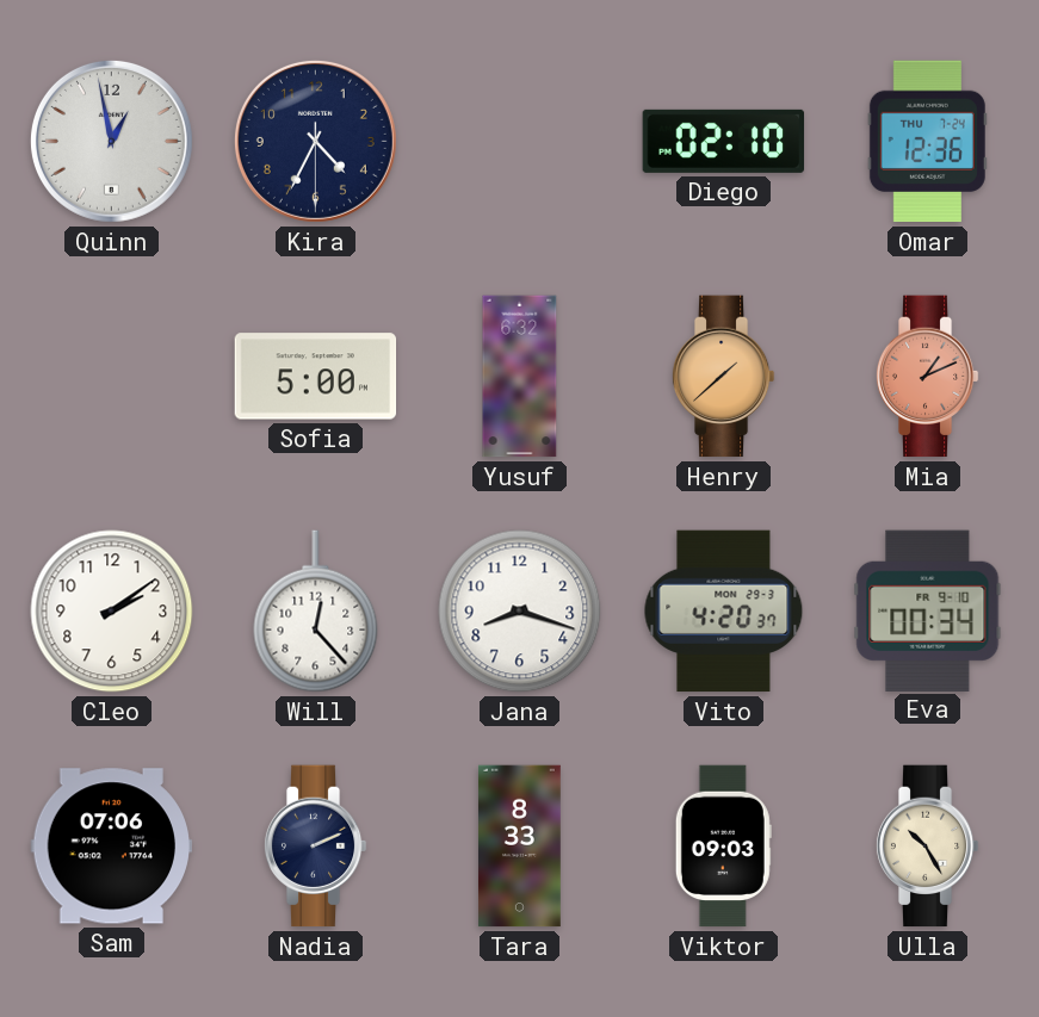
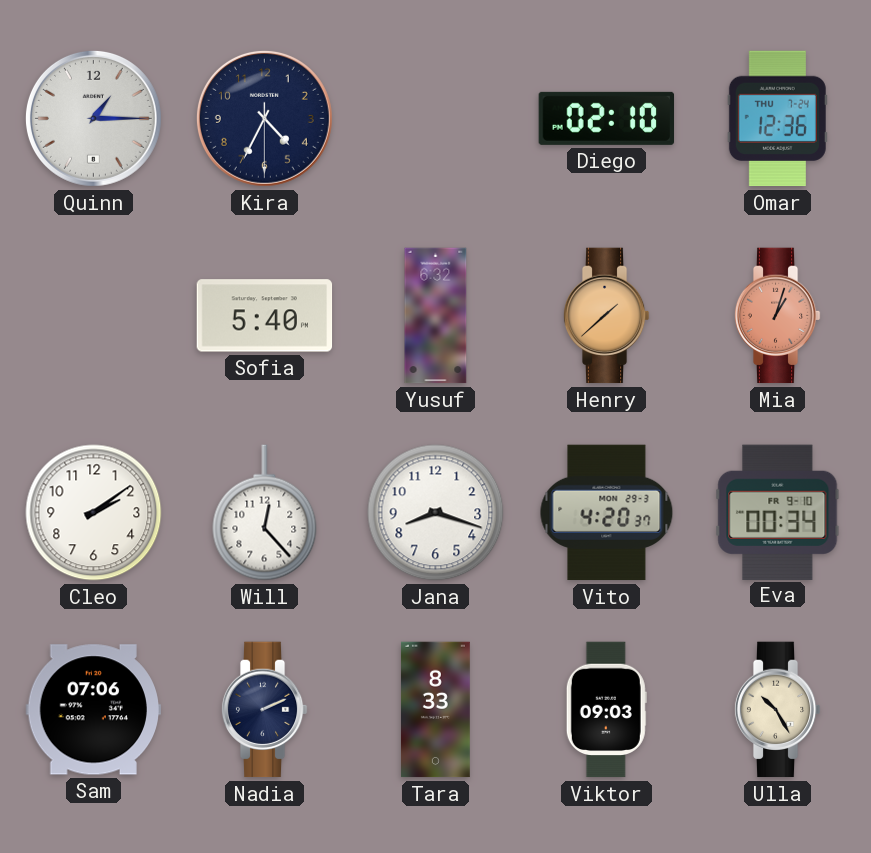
Quinn: 12:58 -> 1:15 (93, 118)
Sofia: 5:00 -> 5:40 (265, 316)
Mia: 1:11 -> 1:03 (777, 316)
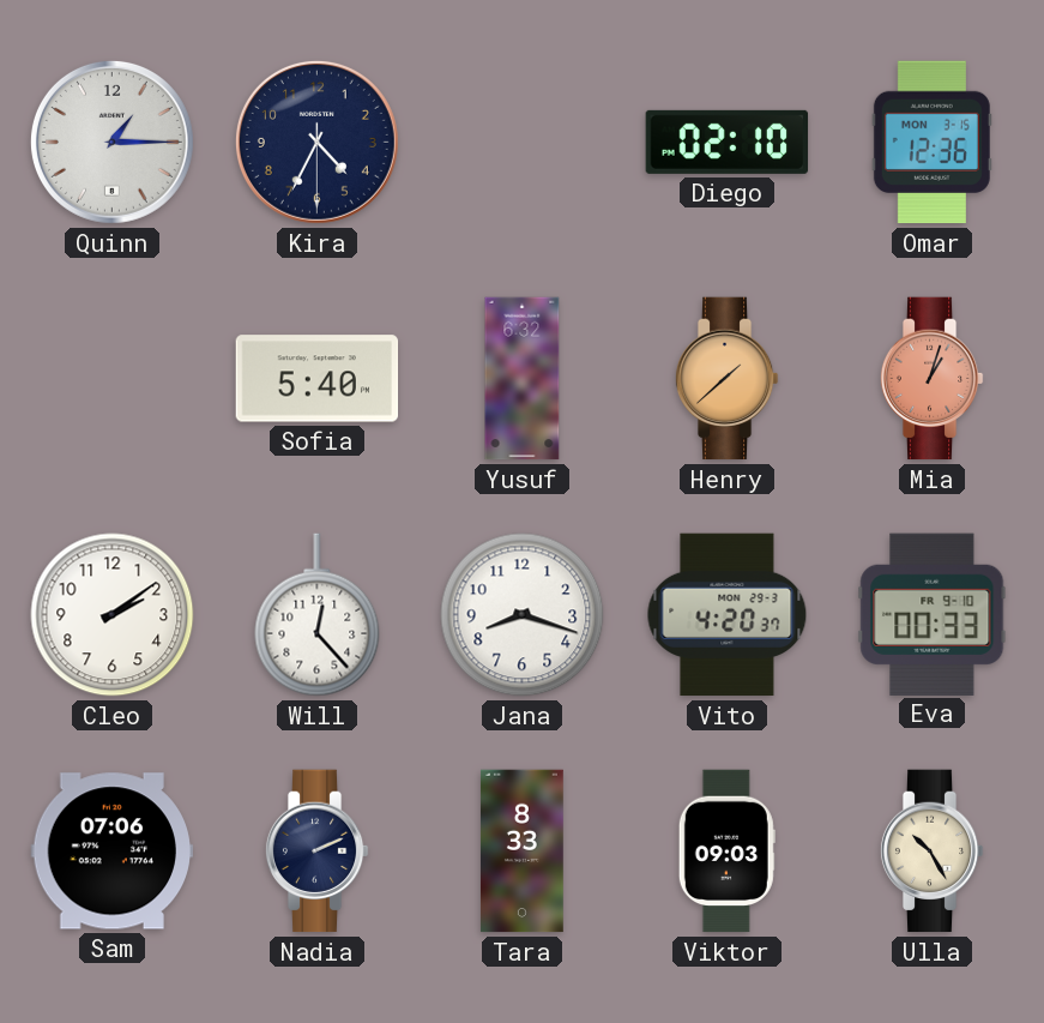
Omar date: THU 7-24 -> MON 3-15 (931, 143)
Eva: 00:34 -> 00:33 (933, 614)
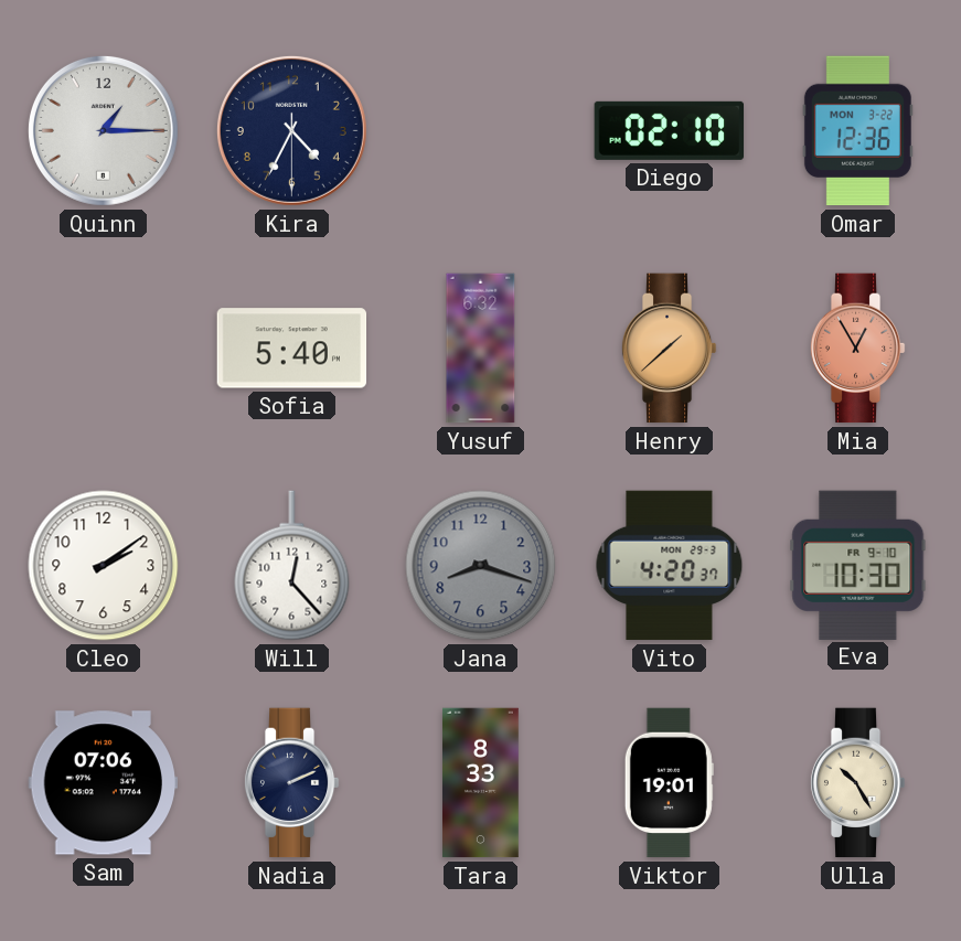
Omar date: MON 3-15 -> MON 3-22 (857, 131)
Mia: 1:03 -> 12:55 (857, 349)
Jana dial: white -> grey (481, 566)
Eva: 00:33 -> 10:30 (858, 565)
Viktor: 09:03 -> 19:01 (669, 783)
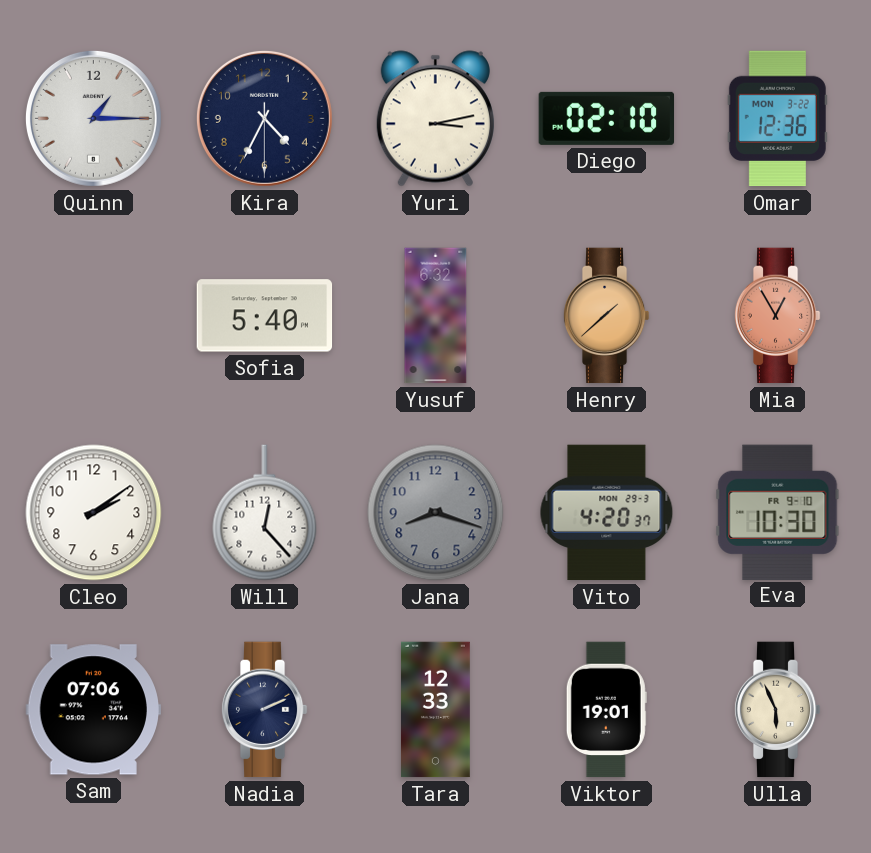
Yuri: none -> 3:13 (435, 119)
Tara: 8:33 -> 12:33 (435, 710)
Ulla: 10:25 -> 5:56 (777, 710)
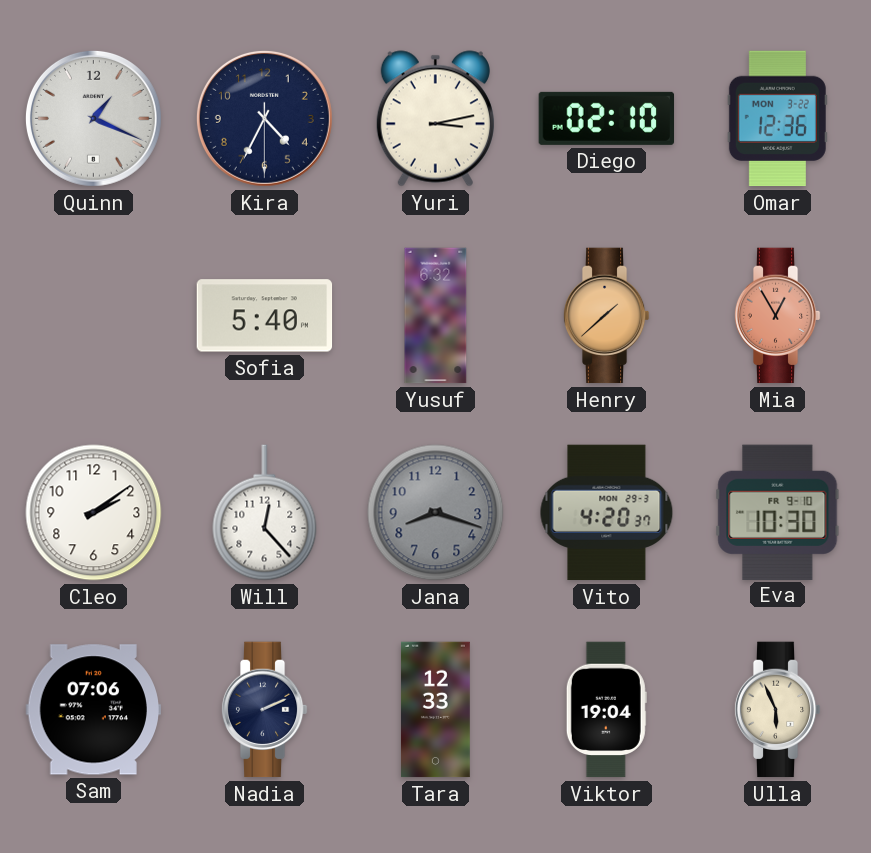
Quinn: 1:15 -> 1:19 (93, 118)
Viktor: 19:01 -> 19:04 (606, 710)
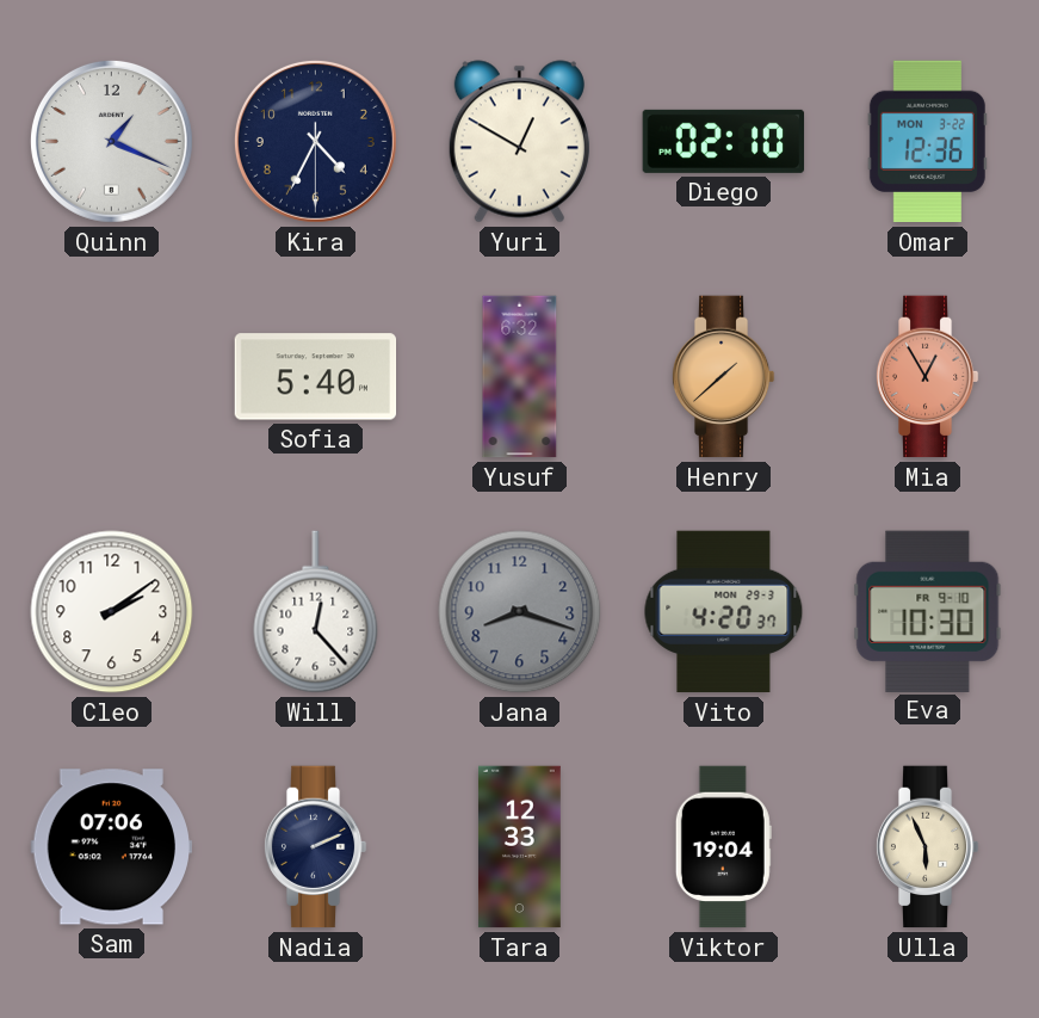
Yuri: 3:13 -> 12:50 (519, 142)
